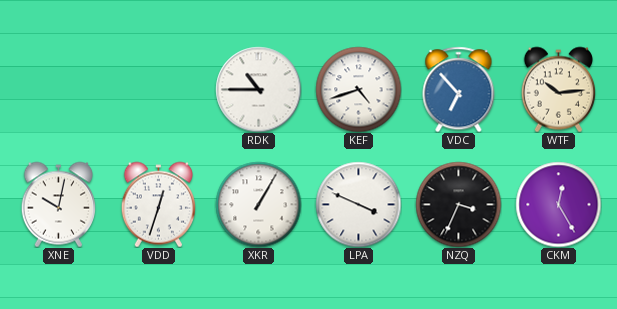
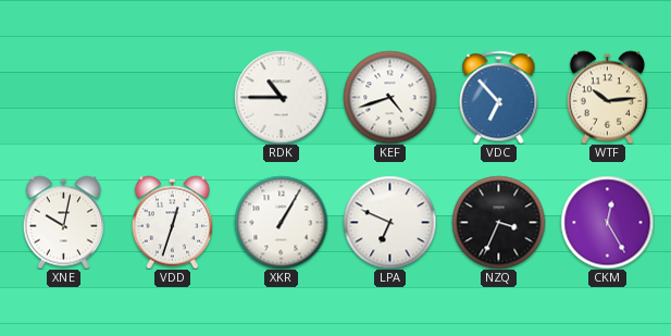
LPA: 3:49 -> 6:49 (389, 222)
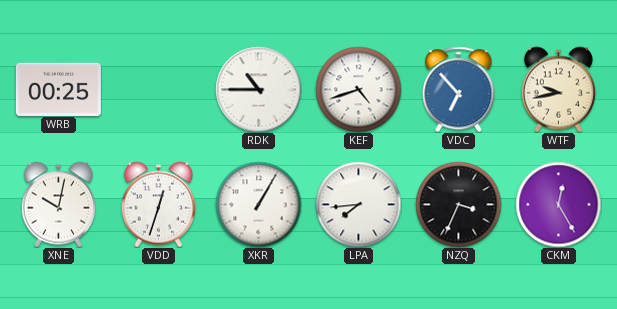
WRB: none -> 00:25 (58, 89)
WTF: 10:14 -> 9:43 (558, 89)
LPA: 6:49 -> 7:44 (358, 204)
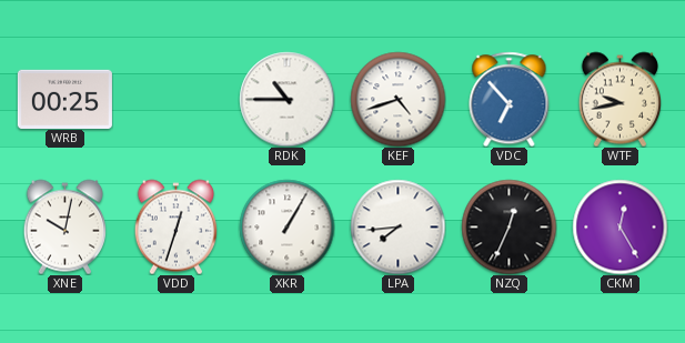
NZQ: 3:34 -> 12:34 (508, 226)
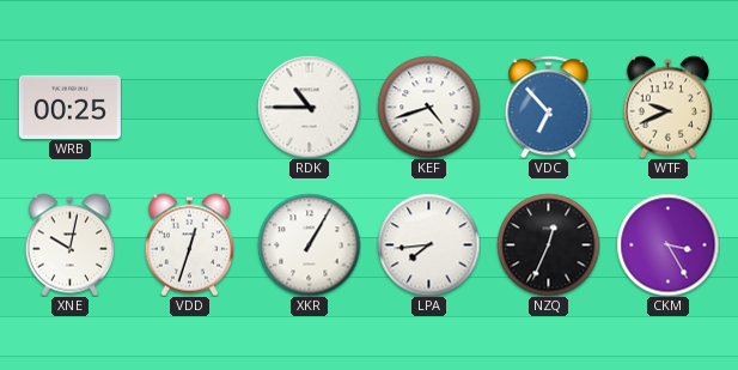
WTF: 9:43 -> 9:41 (667, 107)
CKM: 12:25 -> 3:25 (667, 244)
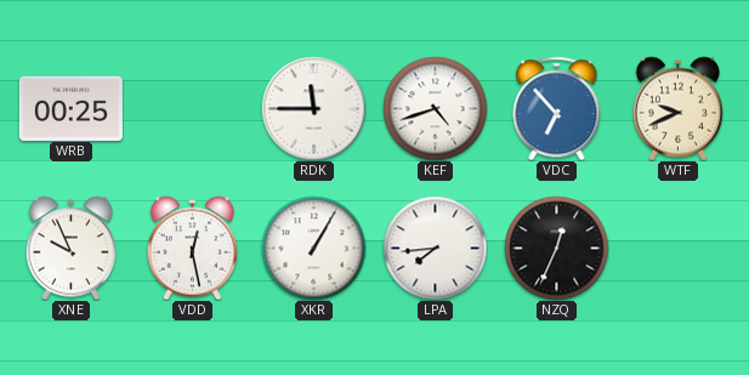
RDK: 10:45 -> 11:45 (313, 108)
XNE: 10:02 -> 9:56 (70, 248)
VDD: 12:33 -> 12:28 (192, 248)
CKM: 3:25 -> none (667, 244)
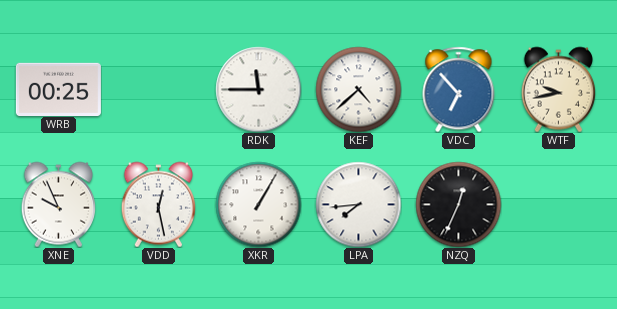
KEF: 4:42 -> 4:38 (358, 89)
WTF: 9:41 -> 9:43 (558, 89)
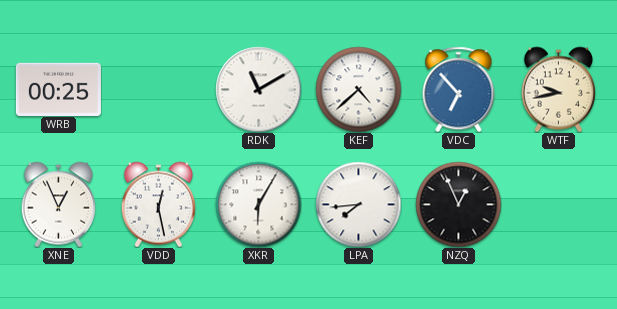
RDK: 11:45 -> 11:10 (258, 89)
XNE: 9:56 -> 12:56 (58, 204)
XKR: 1:05 -> 6:05 (258, 204)
NZQ: 12:34 -> 12:56 (458, 204)
